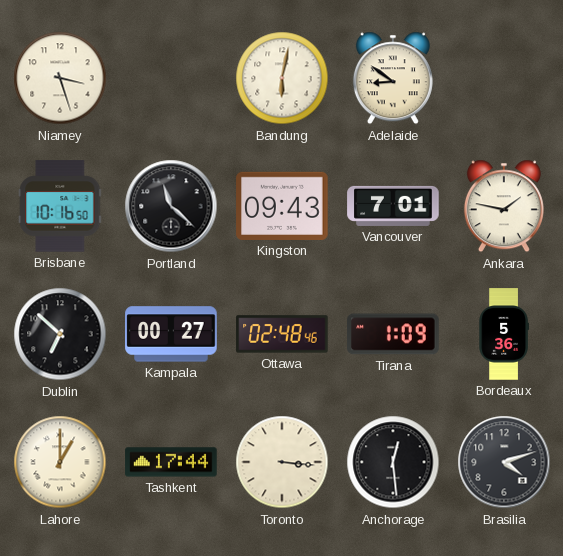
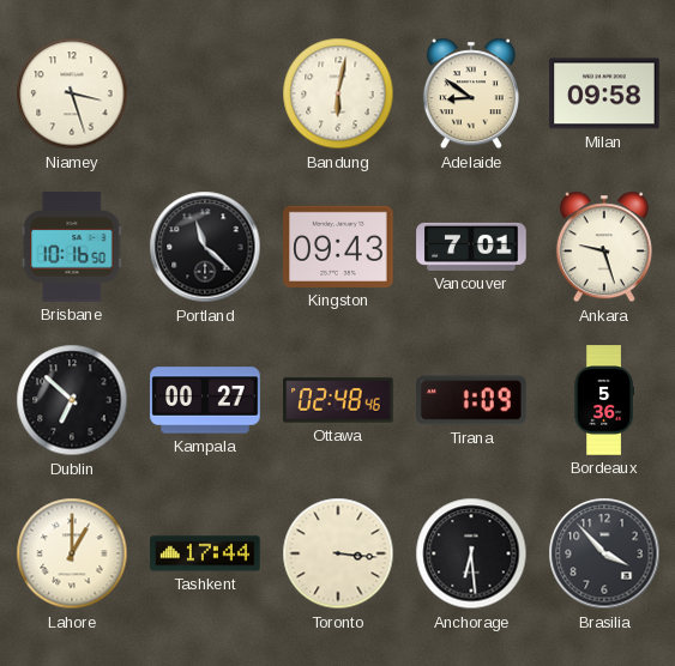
Milan: none -> 09:58 (604, 93)
Ankara: 1:47 -> 9:27 (604, 247)
Anchorage: 12:29 -> 6:29 (471, 553)
Brasilia: 4:12 -> 3:53 (604, 553)
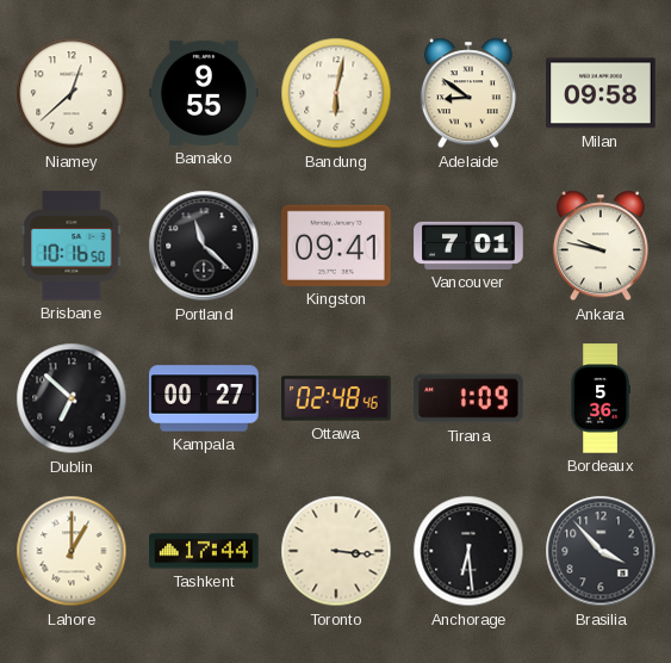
Niamey: 3:27 -> 12:38 (72, 93)
Bamako: none -> 9:55 (204, 93)
Kingston: 09:43 -> 09:41 (336, 246)
Ankara: 9:27 -> 9:47 (601, 246)
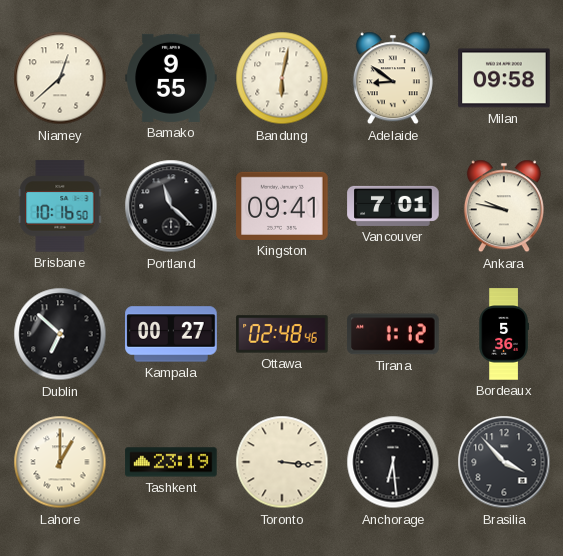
Tirana: 1:09 -> 1:12 (393, 334)
Tashkent: 17:44 -> 23:19 (171, 462)
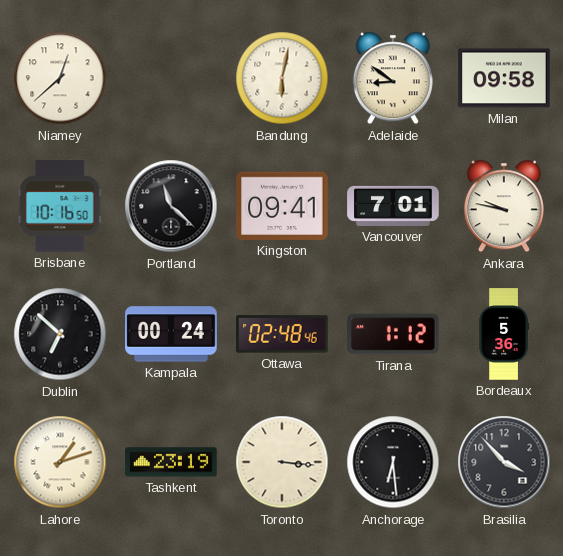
Bamako: 9:55 -> none (171, 78)
Kampala: 00:27 -> 00:24 (171, 334)
Lahore: 1:00 -> 1:12 (60, 462)
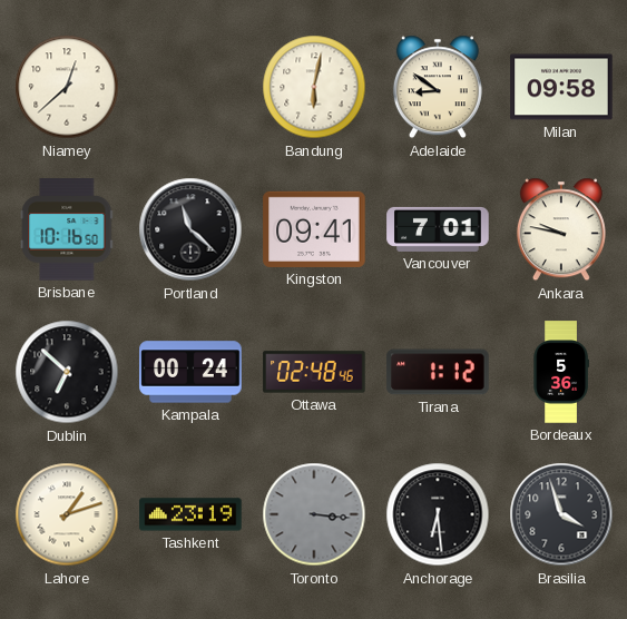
Toronto dial: cream -> grey (314, 514)
Brasilia: 3:53 -> 3:57 (561, 514)
